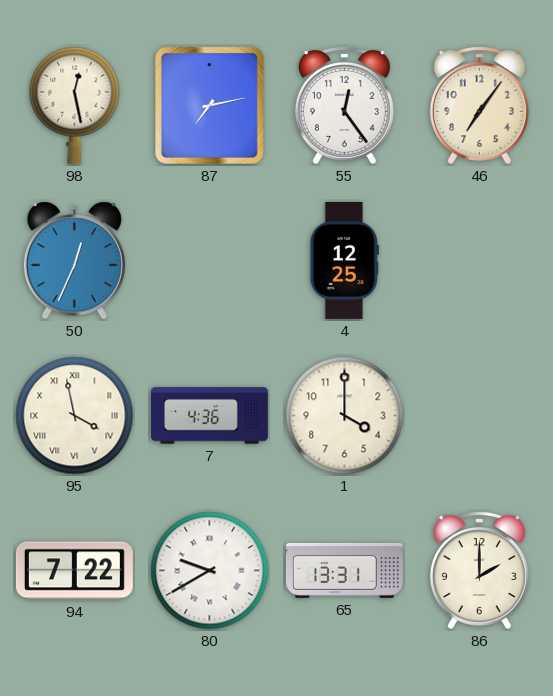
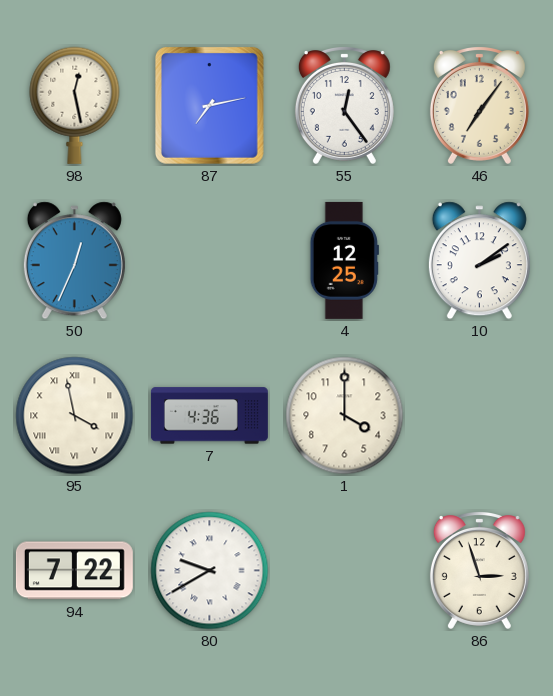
10: none -> 2:09 (479, 261)
65: 13:31 -> none (344, 570)
86: 2:00 -> 2:57 (479, 571)
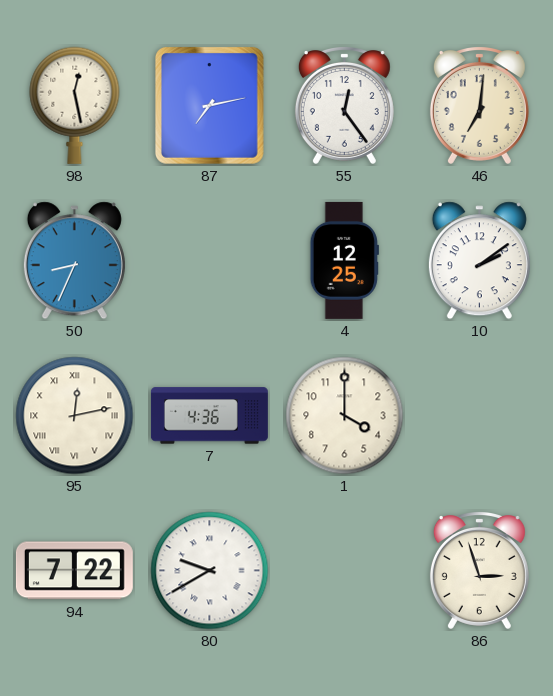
46: 7:06 -> 7:01 (479, 106)
50: 12:34 -> 8:34 (74, 261)
95: 3:58 -> 12:13 (75, 416)
